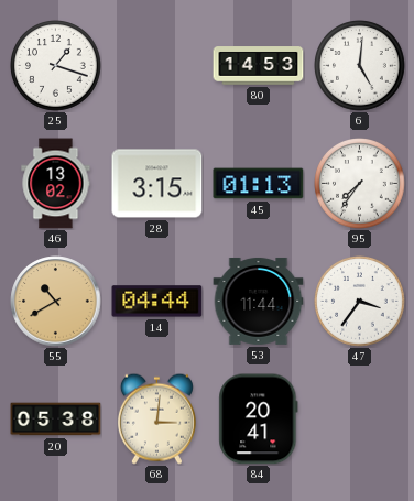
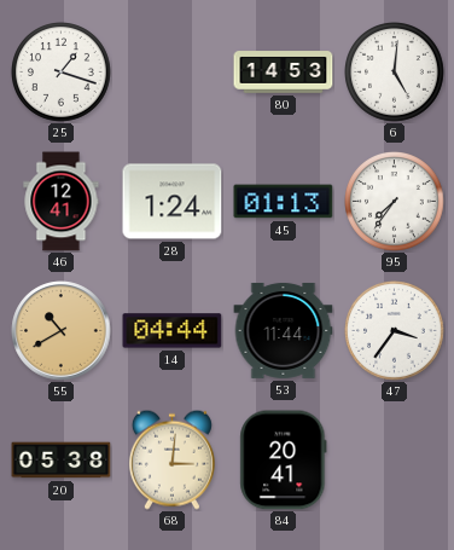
46: 13:02 -> 12:41 (62, 202)
28: 3:15 -> 1:24 (173, 202)
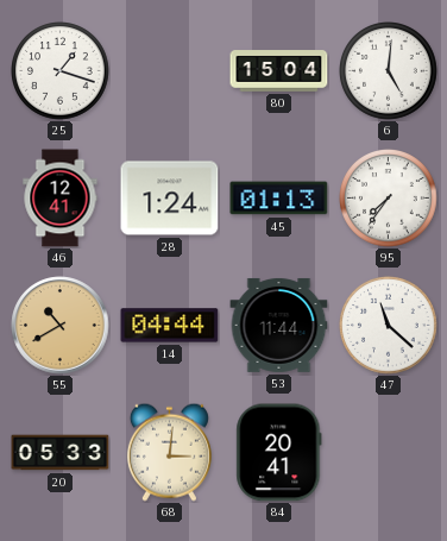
80: 14:53 -> 15:04 (279, 71)
47: 3:36 -> 11:22 (389, 326)
20: 05:38 -> 05:33 (61, 453)
